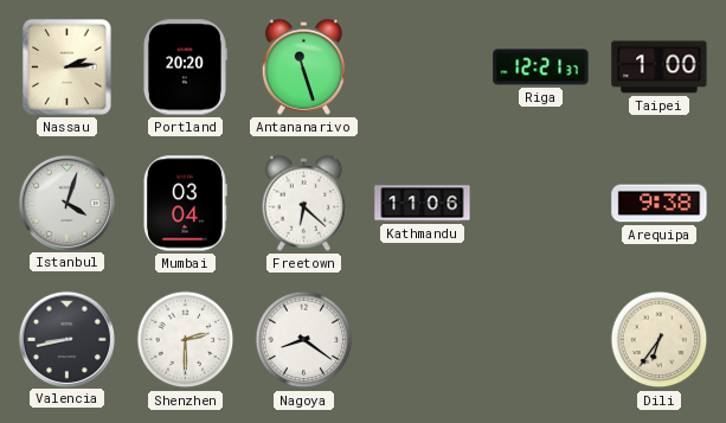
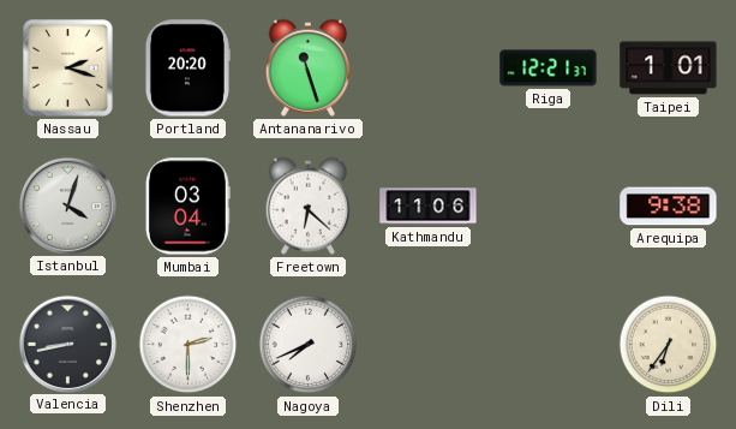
Nassau: 2:14 -> 2:18 (67, 67)
Taipei: 1:00 -> 1:01 (669, 68)
Nagoya: 8:21 -> 7:41 (309, 345)
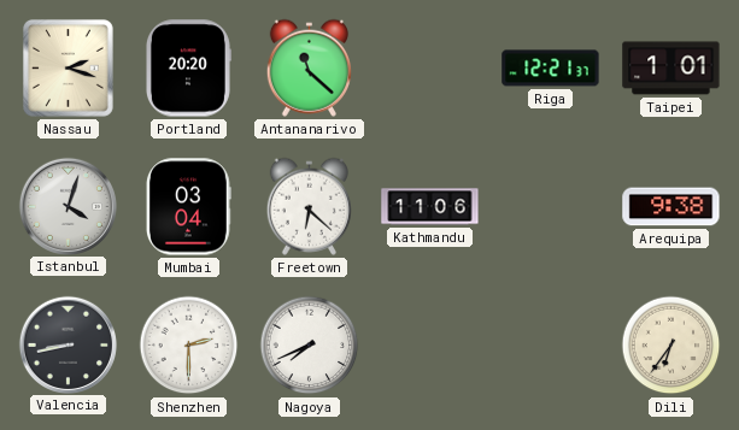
Antananarivo: 11:27 -> 11:22 (309, 67)
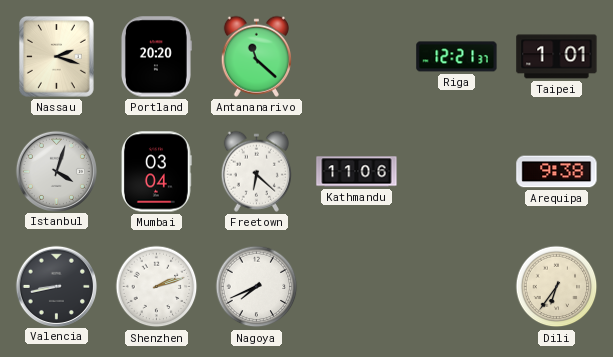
Shenzhen: 2:30 -> 2:12 (157, 287)
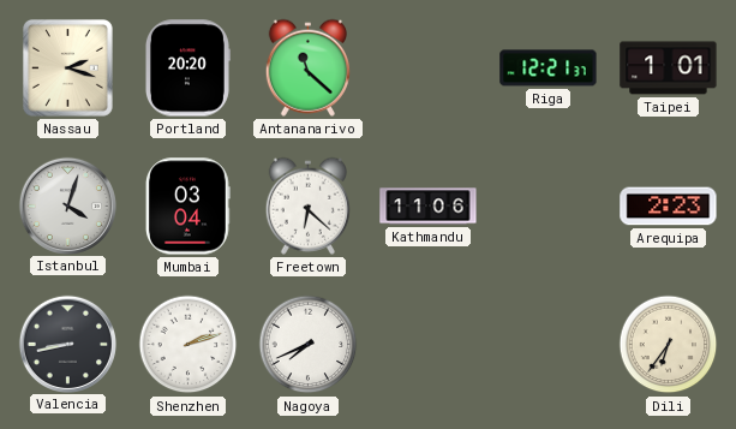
Arequipa: 9:38 -> 2:23 (669, 207)
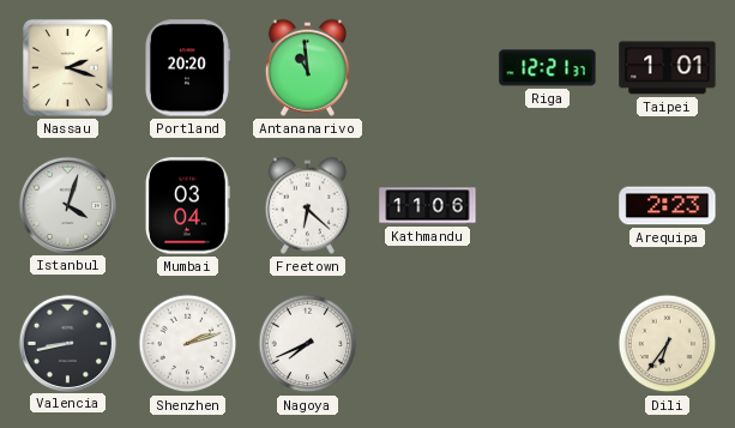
Antananarivo: 11:22 -> 10:59 (307, 67)
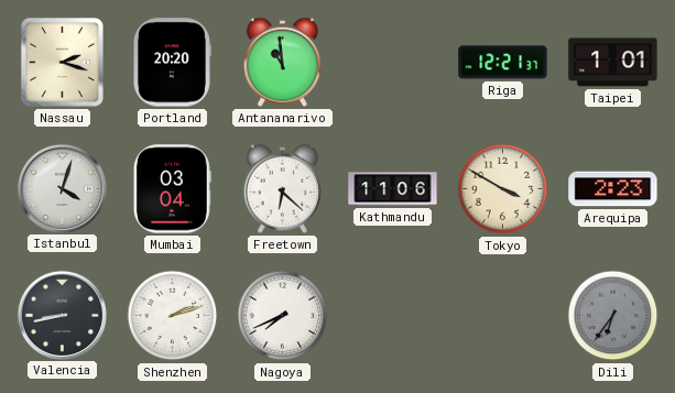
Tokyo: none -> 3:50 (503, 189)
Dili dial: cream -> grey (613, 316)
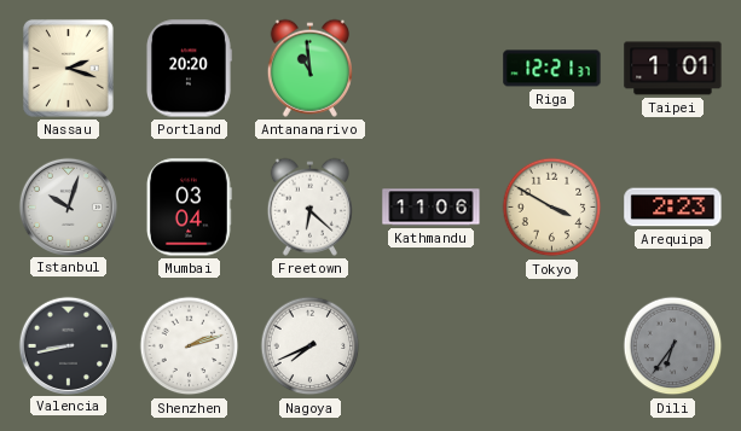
Istanbul: 4:03 -> 10:03 (68, 206)
